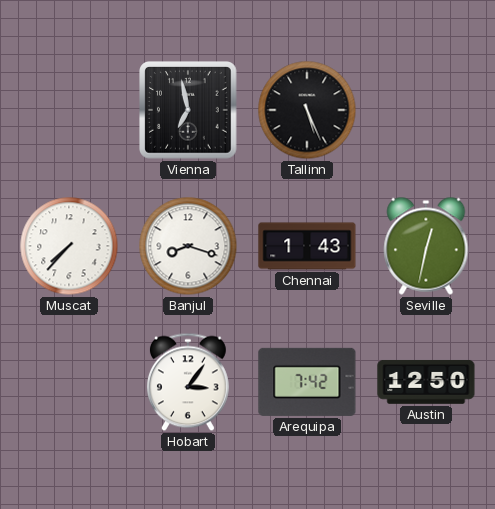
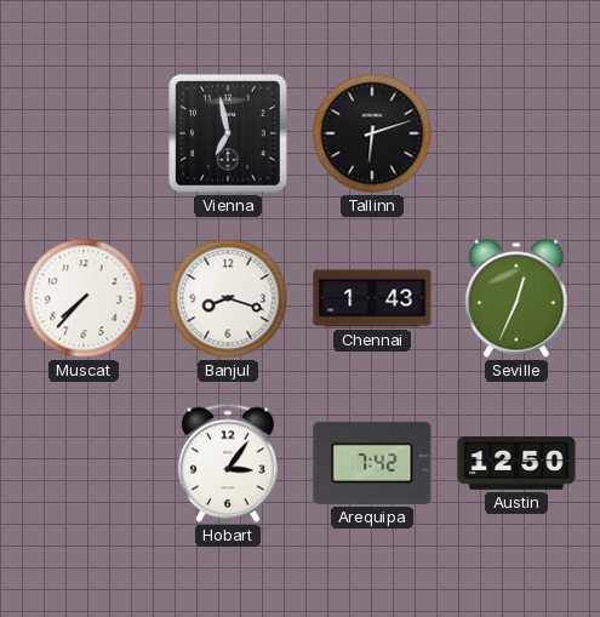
Tallinn: 5:26 -> 6:12 (372, 133)
Seville: 12:32 -> 12:34 (516, 298)
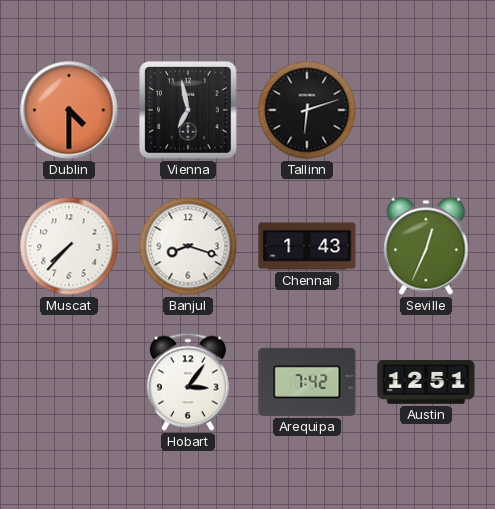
Dublin: none -> 4:30 (69, 110)
Austin: 12:50 -> 12:51 (426, 382)
